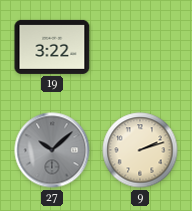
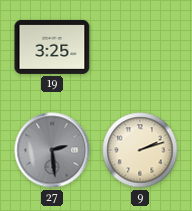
19: 3:22 -> 3:25 (52, 47)
27: 10:08 -> 2:29 (52, 150)
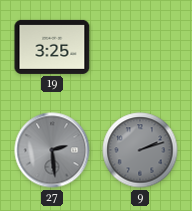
9 dial: cream -> grey (140, 150)
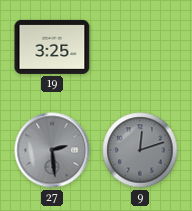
9: 2:12 -> 12:12 (140, 150)
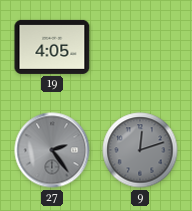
19: 3:25 -> 4:05 (52, 47)
27: 2:29 -> 2:24 (52, 150)
